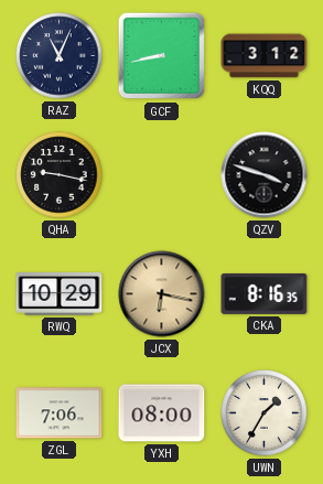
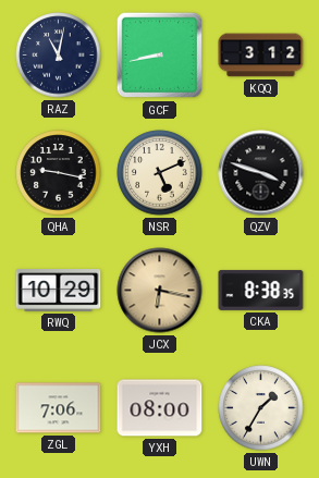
RAZ: 11:04 -> 11:02 (59, 56)
NSR: none -> 5:11 (160, 173)
CKA: 8:16 -> 8:38 (261, 290)
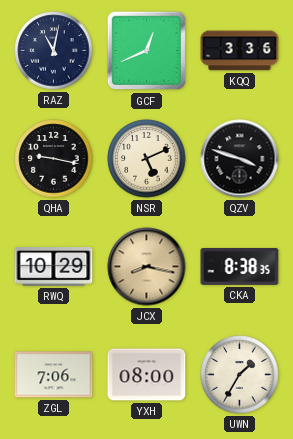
GCF: 8:43 -> 12:41 (147, 51)
KQQ: 3:12 -> 3:36 (240, 51)
JCX: 6:17 -> 8:17 (147, 267)
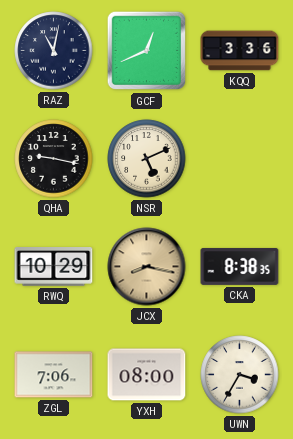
QZV: 3:48 -> none (240, 159)
UWN: 1:35 -> 3:35 (240, 375)
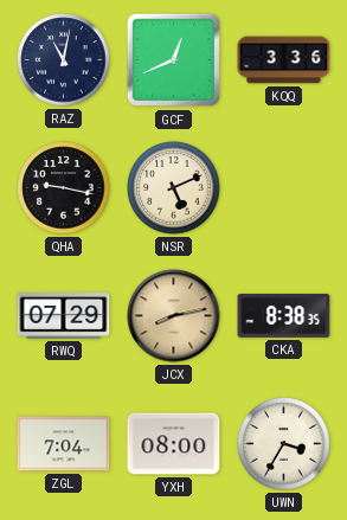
RWQ: 10:29 -> 07:29 (64, 316)
JCX: 8:17 -> 8:13 (174, 316)
ZGL: 7:06 -> 7:04 (64, 444)
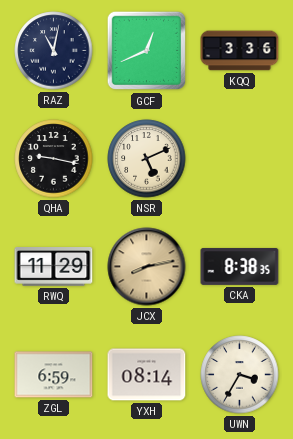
RWQ: 07:29 -> 11:29 (54, 267)
ZGL: 7:04 -> 6:59 (54, 375)
YXH: 08:00 -> 08:14 (147, 375)
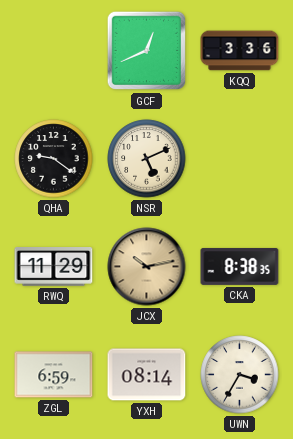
RAZ: 11:02 -> none (54, 51)
QHA: 9:17 -> 9:21 (54, 159)
JCX: 8:13 -> 10:13 (147, 267)
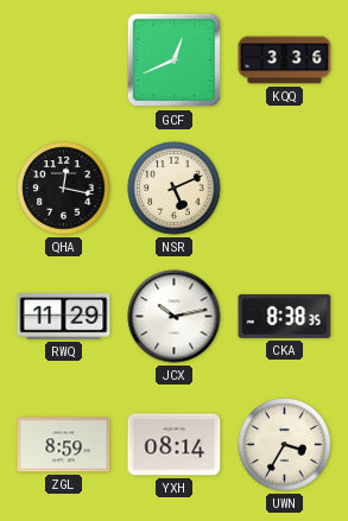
QHA: 9:21 -> 12:17 (64, 189)
JCX dial: champagne -> white (175, 317)
ZGL: 6:59 -> 8:59 (64, 445)
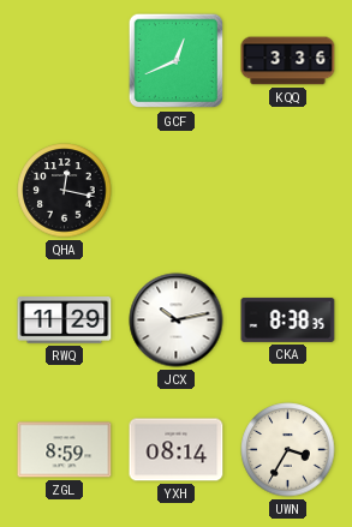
NSR: 5:11 -> none (175, 189)
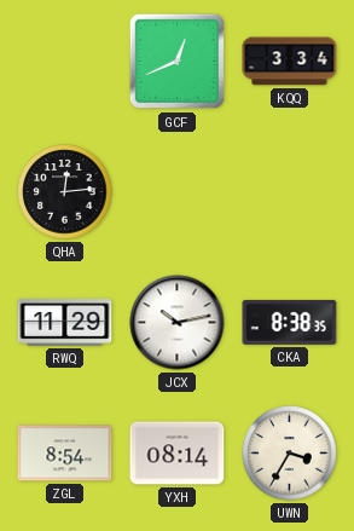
KQQ: 3:36 -> 3:34 (290, 62)
QHA: 12:17 -> 12:14 (65, 192)
ZGL: 8:59 -> 8:54 (65, 454)
